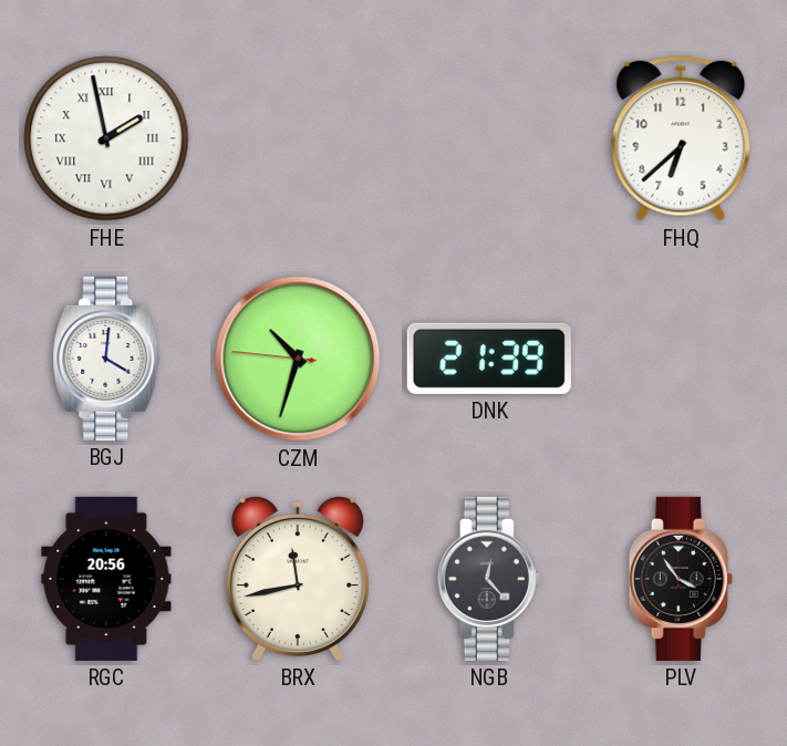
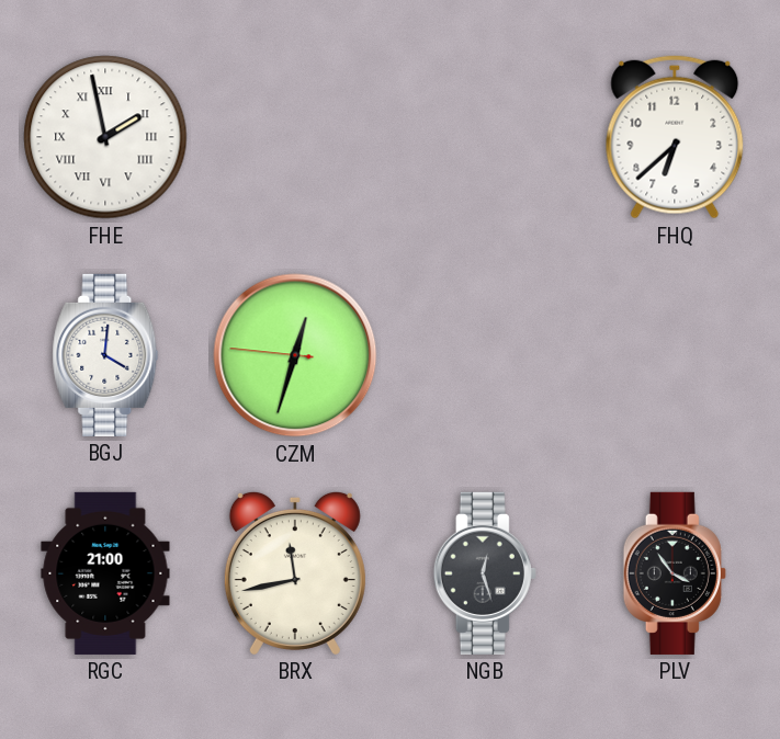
CZM: 10:32 -> 12:32 (295, 355)
DNK: 21:39 -> none (489, 359)
RGC: 20:56 -> 21:00 (105, 573)
NGB: 12:23 -> 12:27 (485, 573)
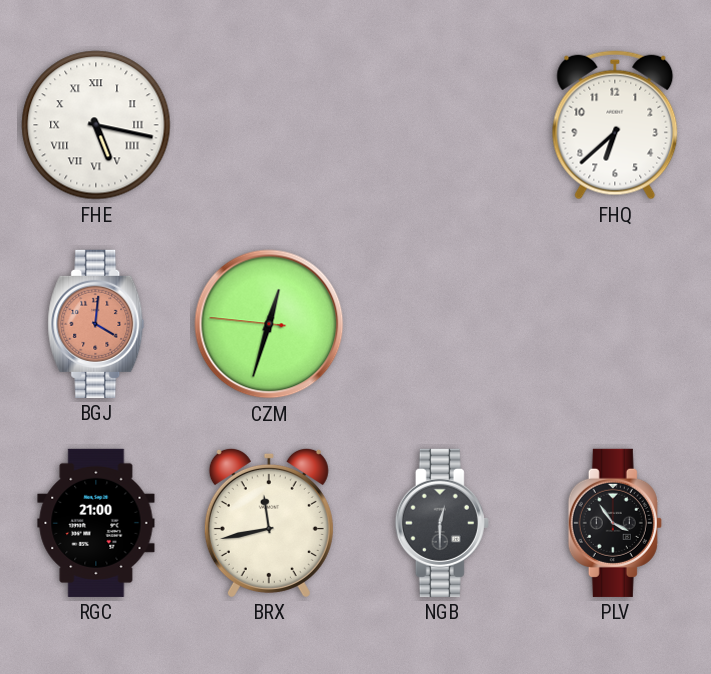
FHE: 1:58 -> 5:17 (96, 125)
BGJ dial: white -> salmon (96, 324)
NGB: 12:27 -> 12:30 (442, 523)
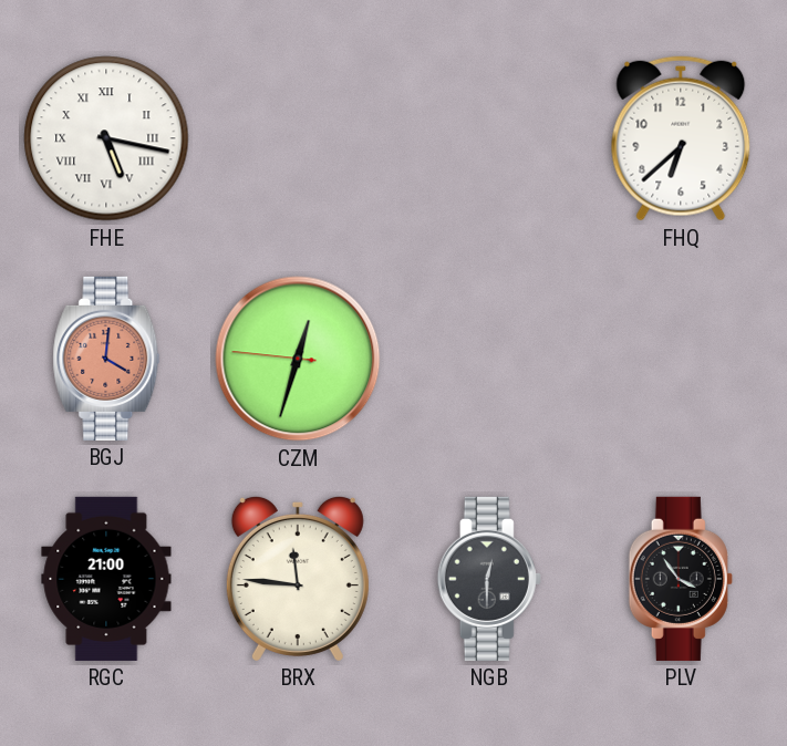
BRX: 11:43 -> 11:46 (298, 578)
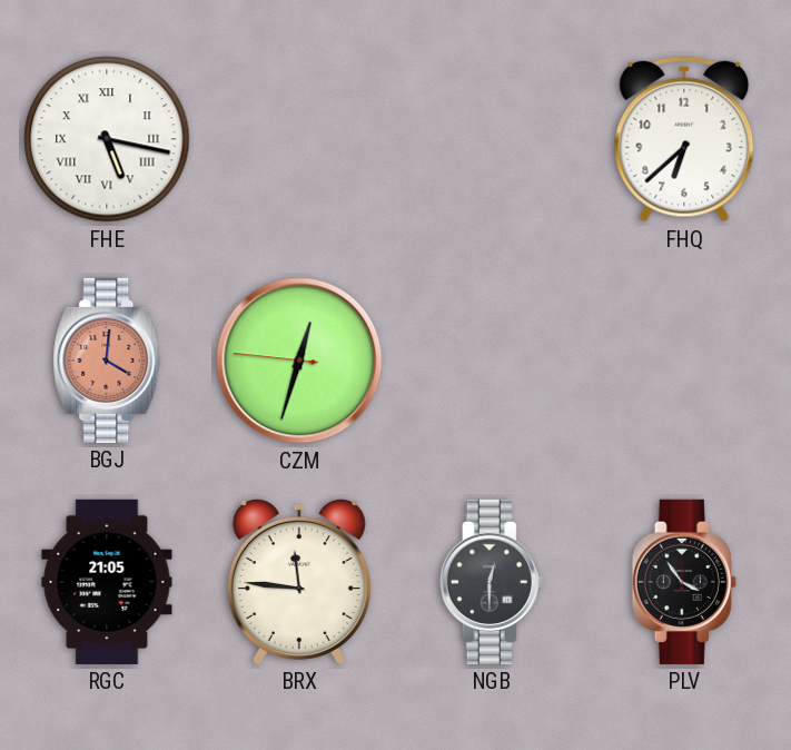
RGC: 21:00 -> 21:05 (107, 582)
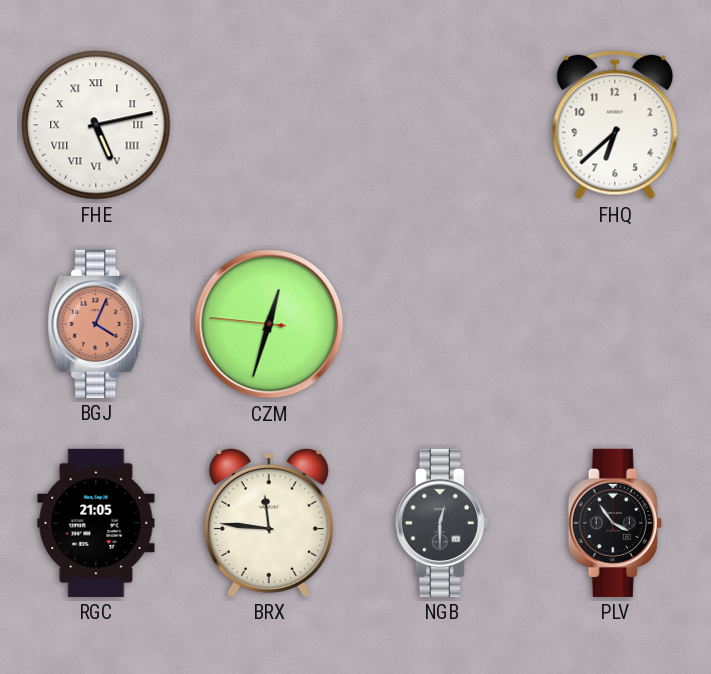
FHE: 5:17 -> 5:13 (96, 125)
BGJ: 4:01 -> 4:04 (96, 324)
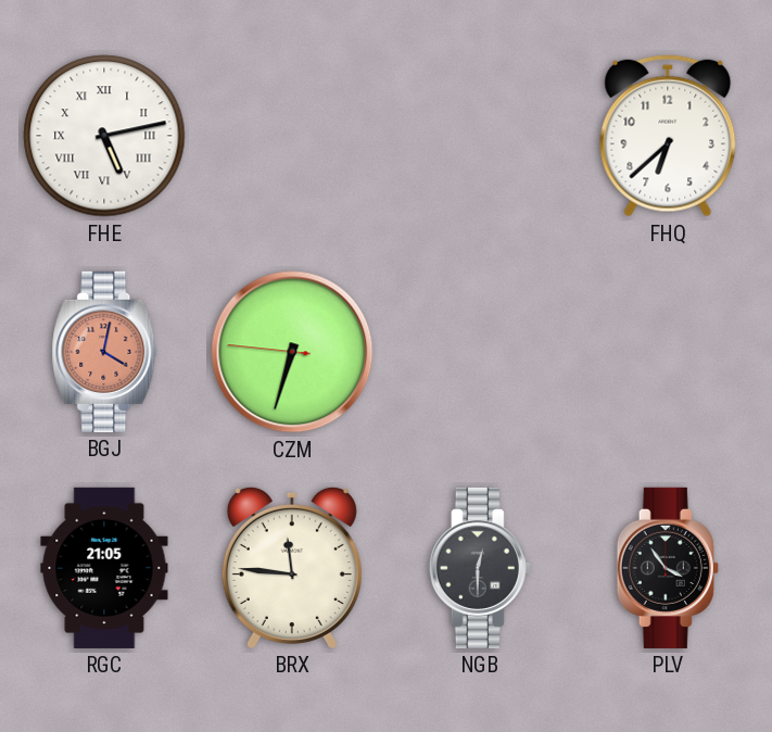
BGJ: 4:04 -> 4:02 (104, 352)
CZM: 12:32 -> 6:32 (292, 352)
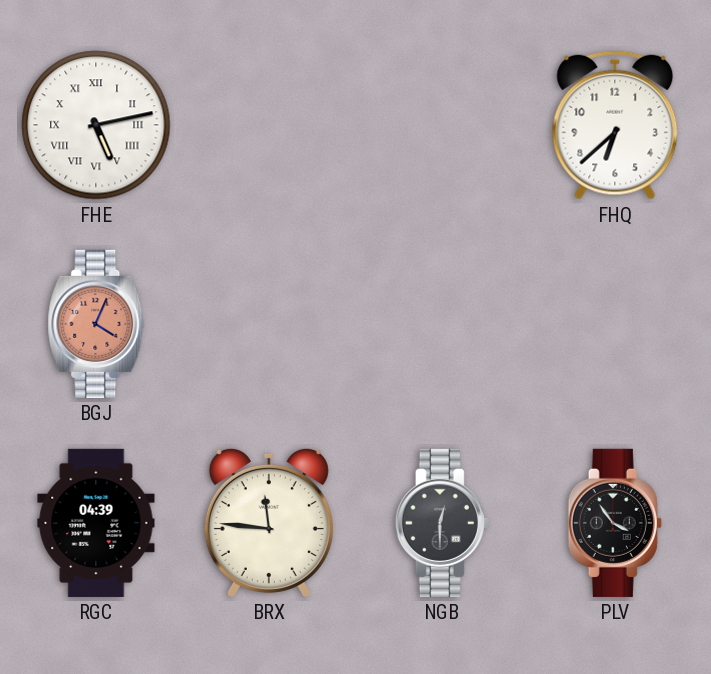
BGJ: 4:02 -> 4:04 (96, 324)
CZM: 6:32 -> none (292, 352)
RGC: 21:05 -> 04:39 (96, 523)
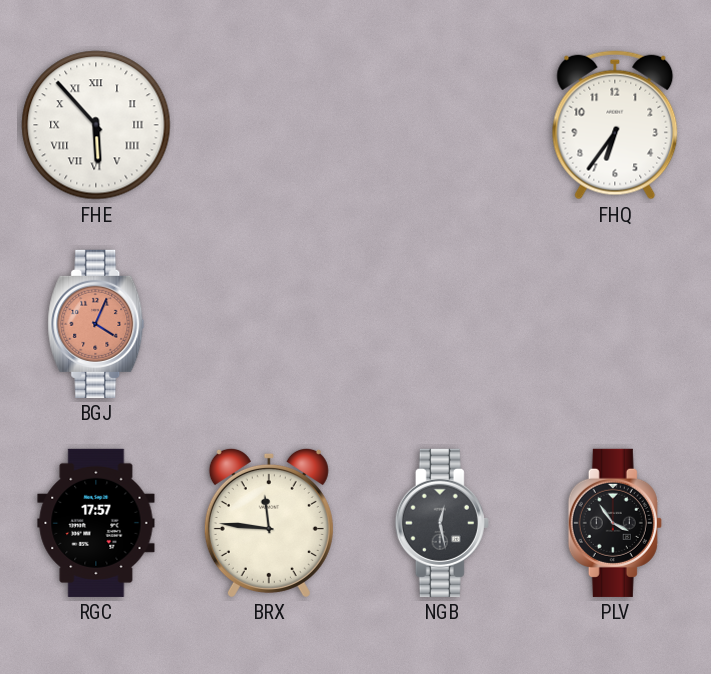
FHE: 5:13 -> 5:53 (96, 125)
FHQ: 6:38 -> 6:36 (615, 125)
RGC: 04:39 -> 17:57 (96, 523)
NGB: 12:30 -> 12:28 (442, 523)
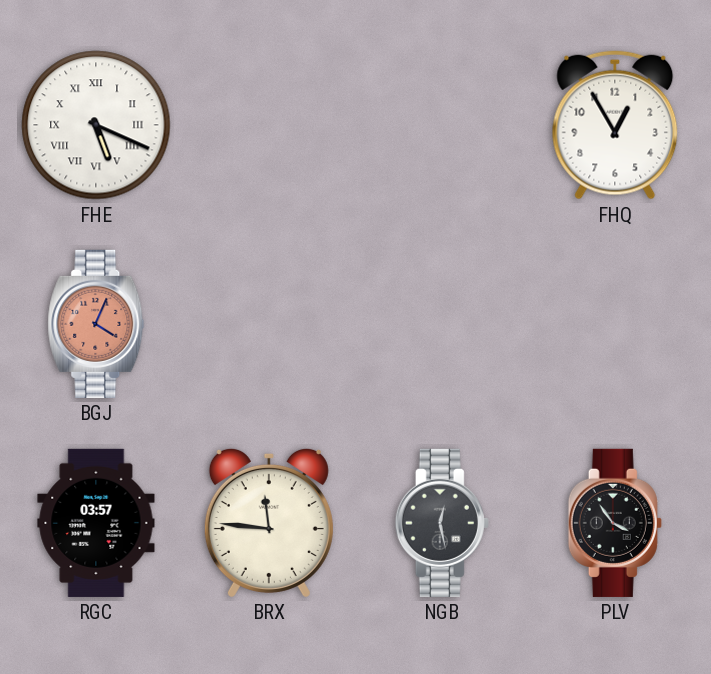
FHE: 5:53 -> 5:19 (96, 125)
FHQ: 6:36 -> 12:55 (615, 125)
RGC: 17:57 -> 03:57 (96, 523)
